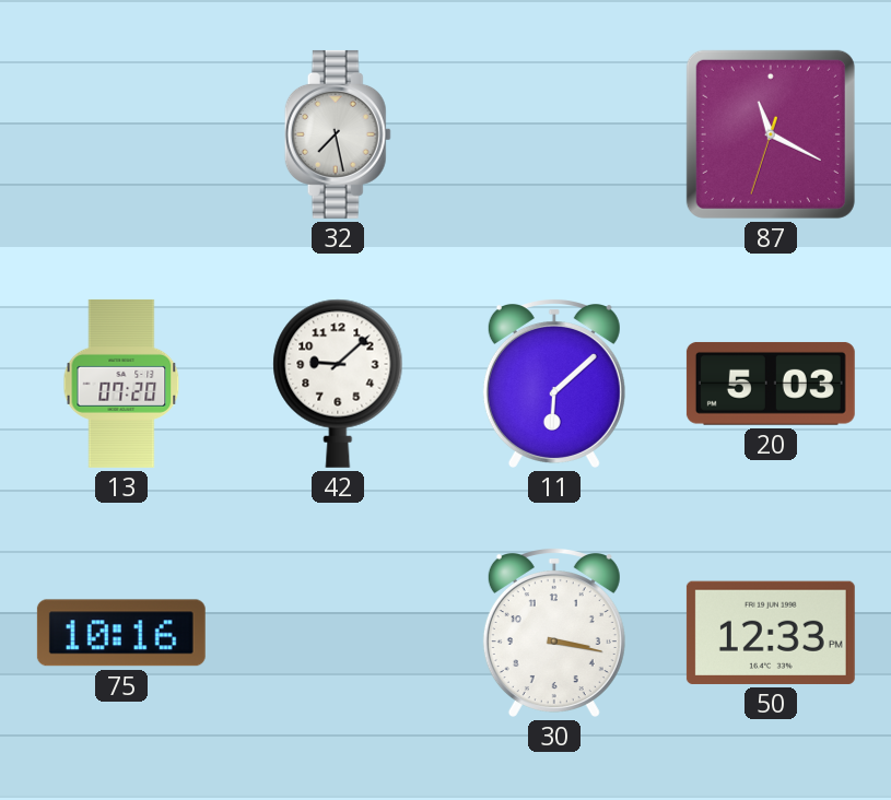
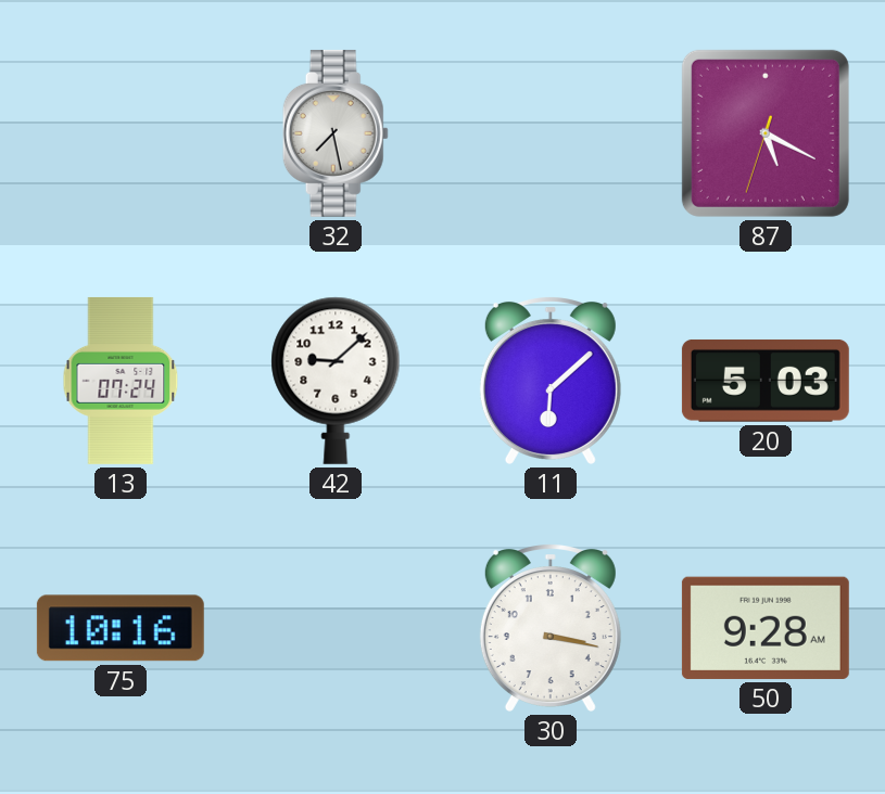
87: 11:19 -> 5:19 (766, 133)
13: 07:20 -> 07:24 (121, 381)
50: 12:33 -> 9:28 (766, 628)
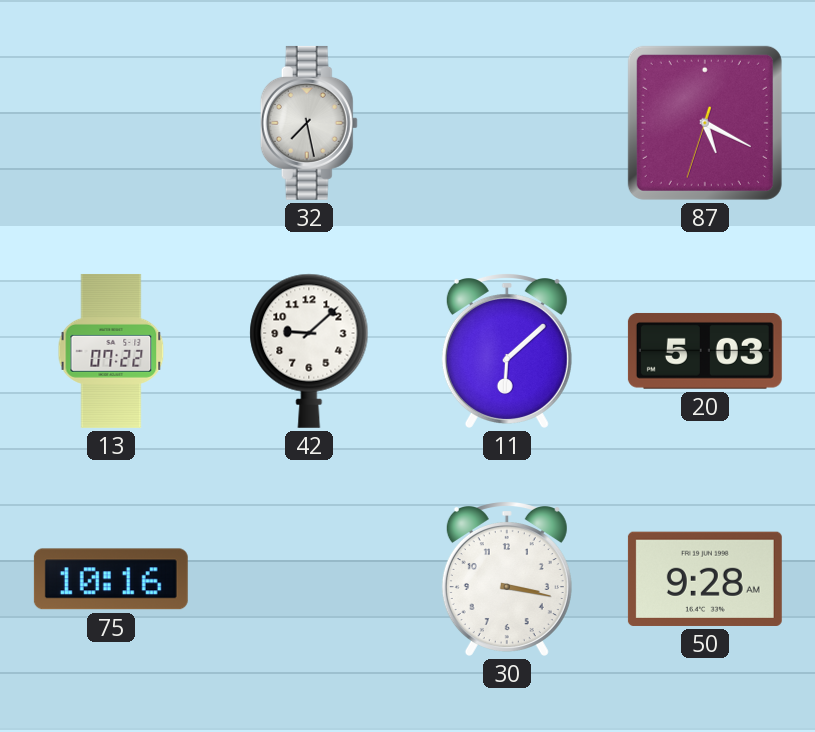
13: 07:24 -> 07:22 (111, 351)
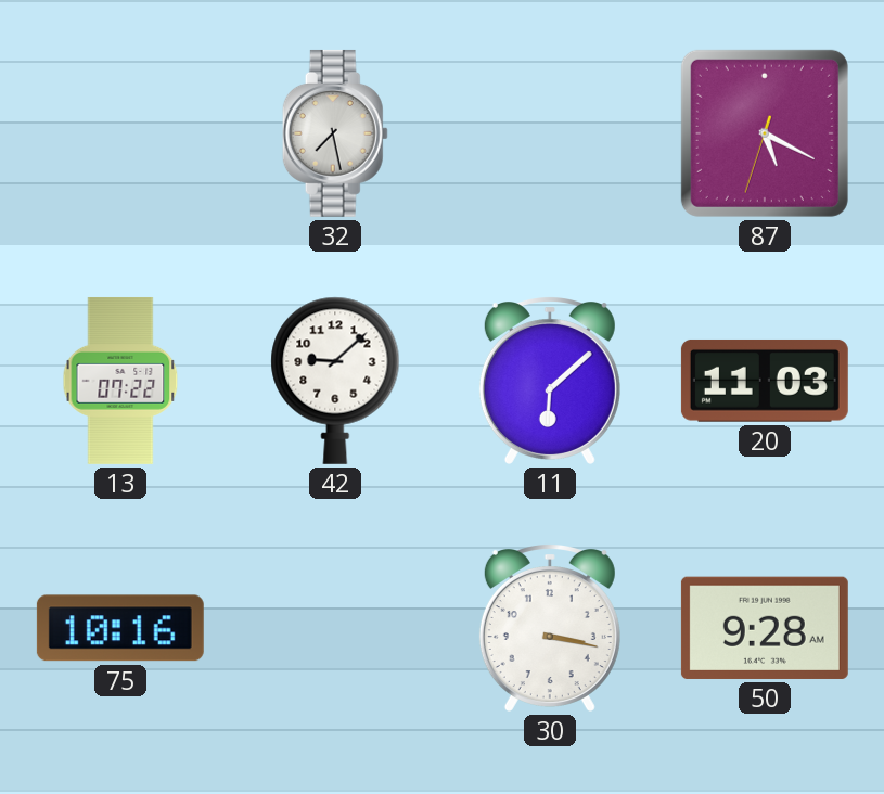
20: 5:03 -> 11:03 (765, 381)
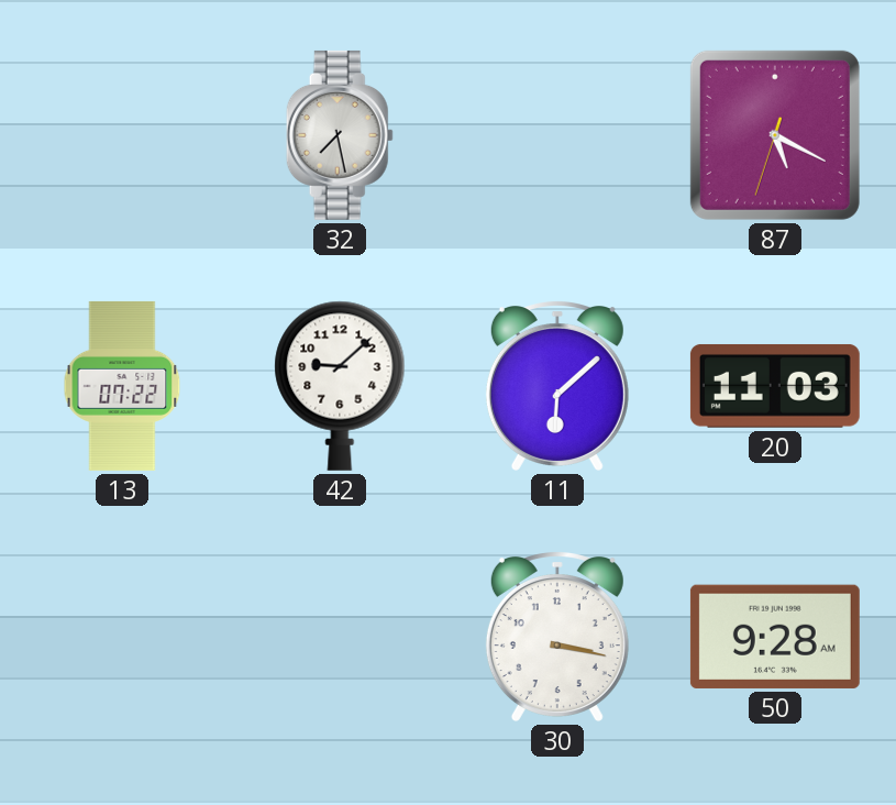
75: 10:16 -> none (120, 628)
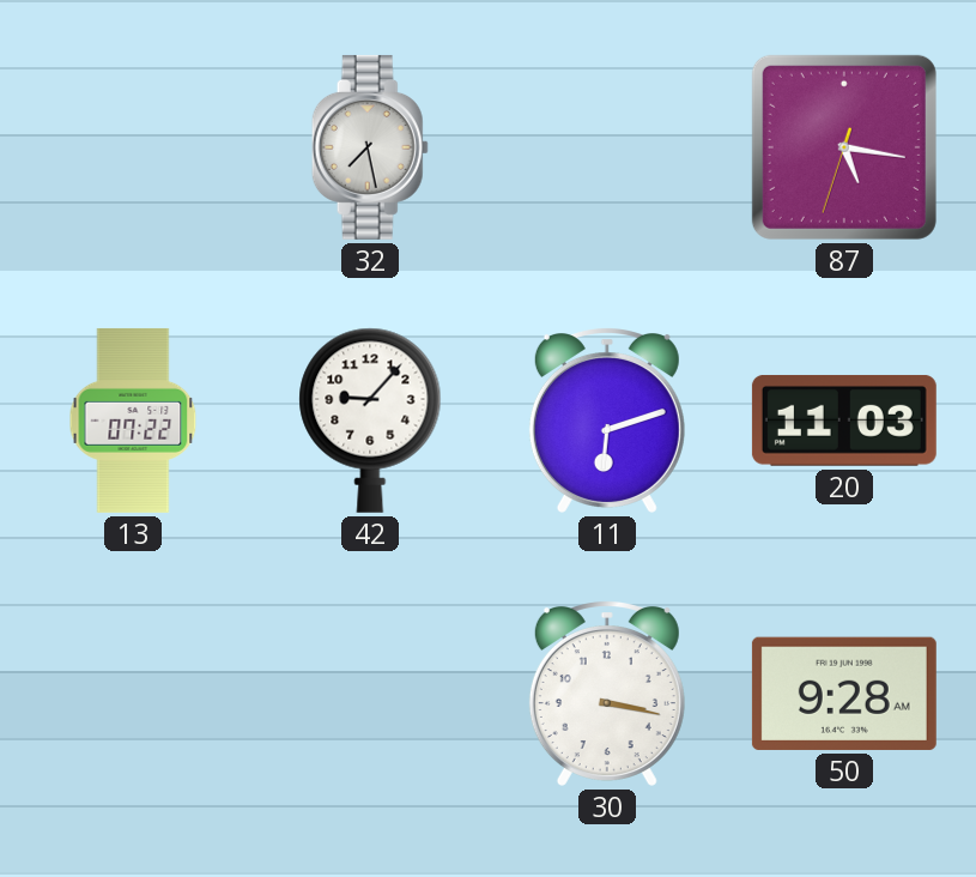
87: 5:19 -> 5:16 (844, 147)
42: 9:08 -> 9:07 (370, 421)
11: 6:08 -> 6:12 (607, 421)
